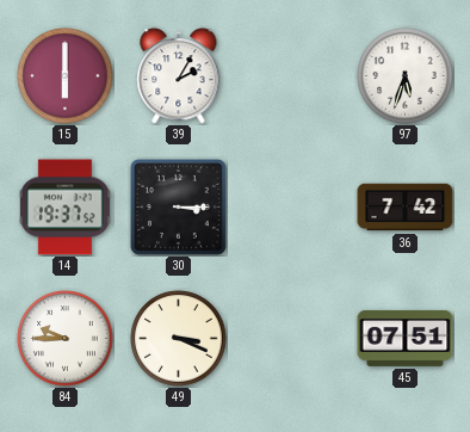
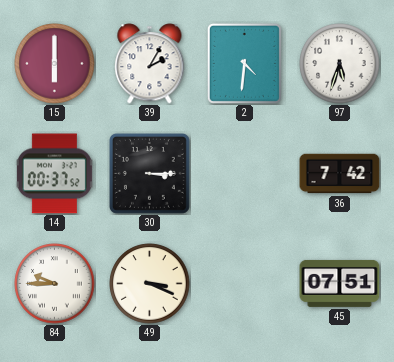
2: none -> 4:31 (244, 63)
14: 19:37 -> 00:37 (54, 174)
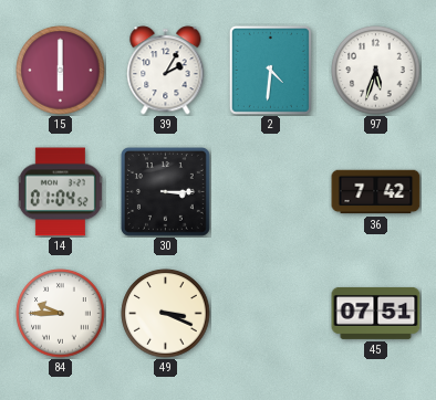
14: 00:37 -> 01:04 (60, 192)
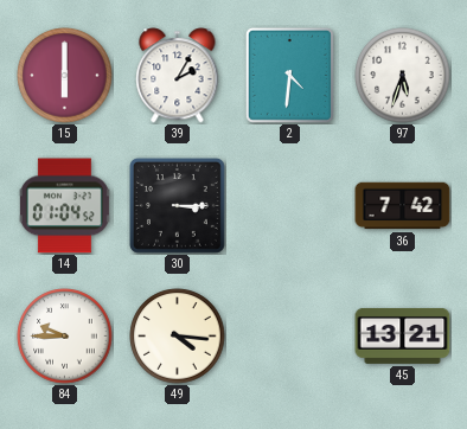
49: 3:19 -> 4:16 (178, 337)
45: 07:51 -> 13:21 (403, 335)
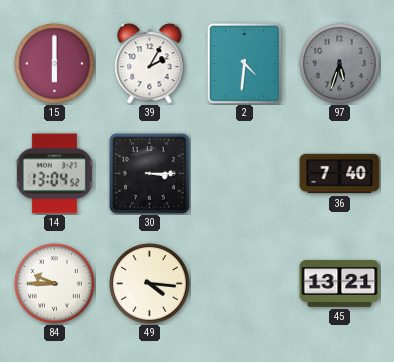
97 dial: white -> grey (340, 64)
14: 01:04 -> 13:04 (54, 174)
36: 7:42 -> 7:40 (340, 174)
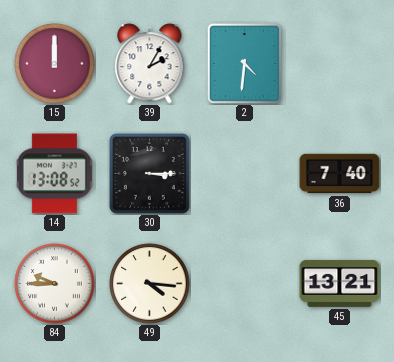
15: 6:00 -> 12:00 (55, 64)
97: 5:33 -> none (340, 64)
14: 13:04 -> 13:08 (54, 174)
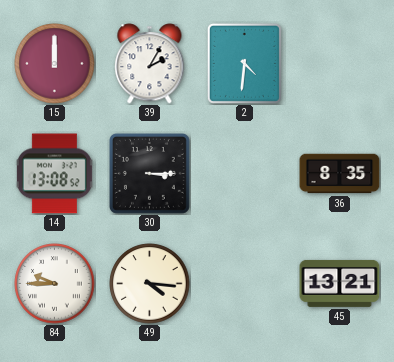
36: 7:40 -> 8:35 (340, 174)
